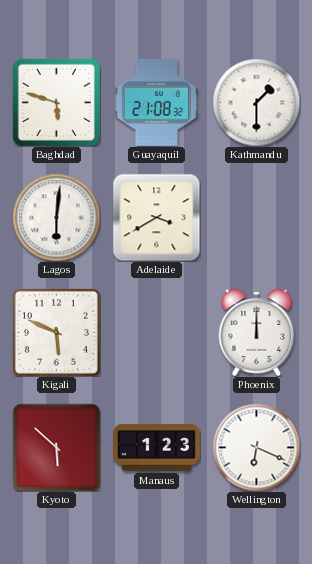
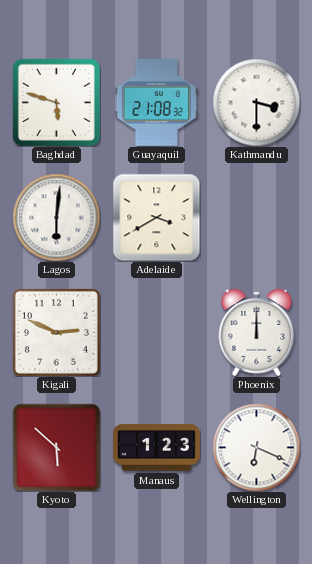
Kathmandu: 1:30 -> 3:30 (256, 102)
Kigali: 5:49 -> 2:49 (56, 332)
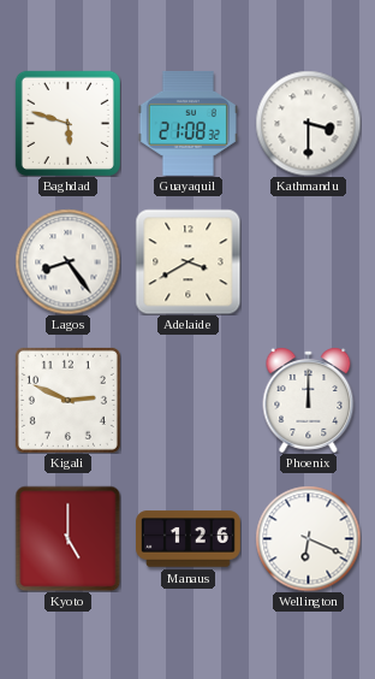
Lagos: 6:01 -> 8:24 (67, 261)
Kyoto: 5:52 -> 5:00 (67, 538)
Manaus: 1:23 -> 1:26 (189, 539)
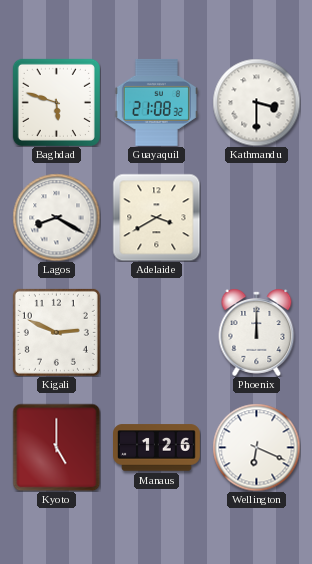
Lagos: 8:24 -> 8:20 (56, 217)
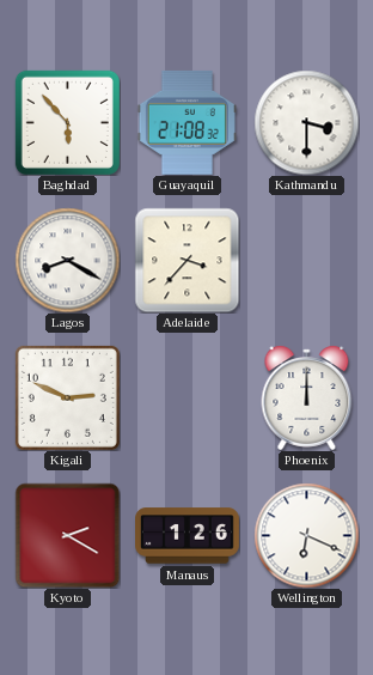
Baghdad: 5:48 -> 5:53 (67, 122)
Adelaide: 3:40 -> 3:37 (186, 260)
Kyoto: 5:00 -> 2:20 (67, 535)
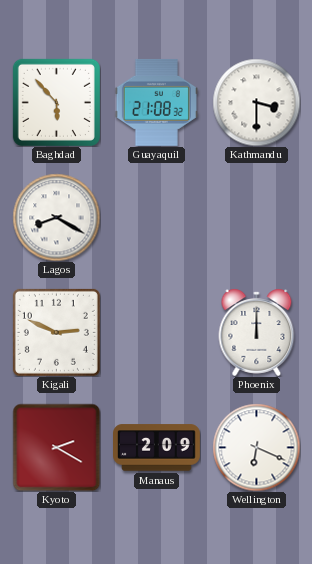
Adelaide: 3:37 -> none (186, 260)
Manaus: 1:26 -> 2:09 (157, 448)
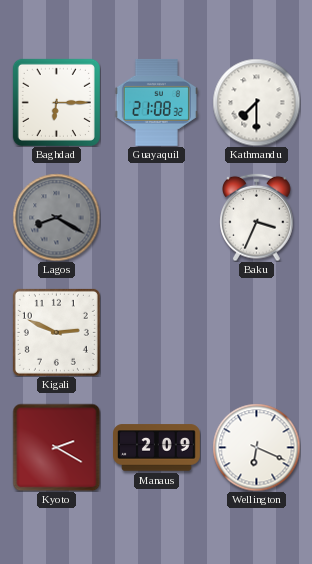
Baghdad: 5:53 -> 6:15 (56, 102)
Kathmandu: 3:30 -> 7:30 (256, 102)
Lagos dial: white -> grey (56, 217)
Baku: none -> 3:34 (257, 217)
Phoenix: 12:00 -> none (257, 332)
